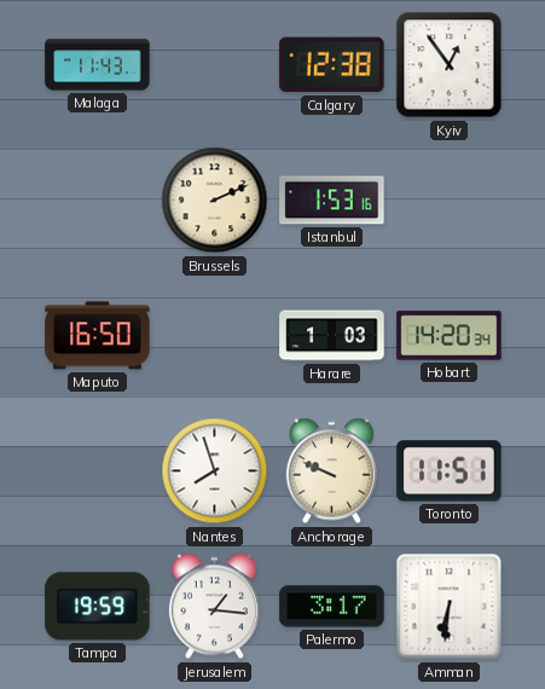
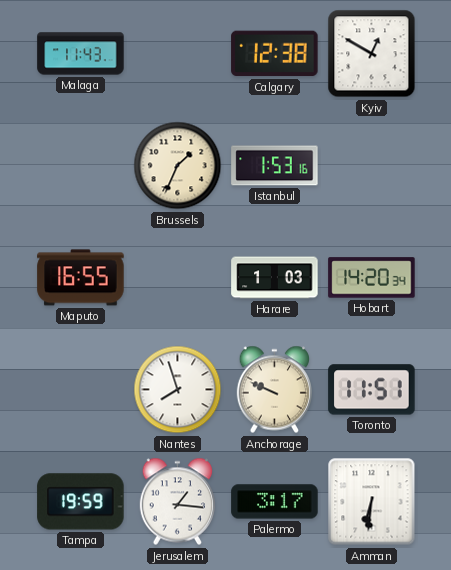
Kyiv: 12:54 -> 12:50 (372, 54)
Brussels: 2:11 -> 1:34 (178, 166)
Maputo: 16:50 -> 16:55 (81, 278)
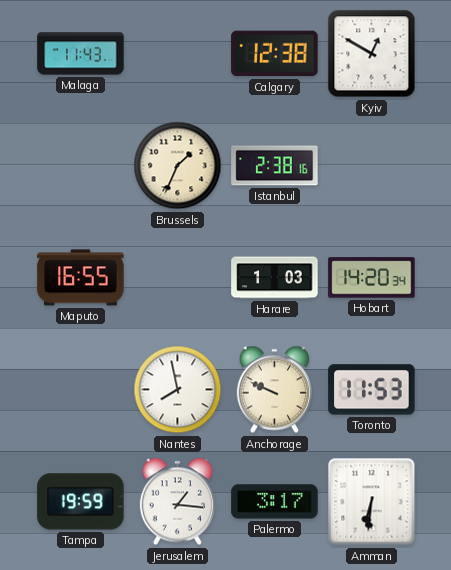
Istanbul: 1:53 -> 2:38 (275, 166)
Nantes: 7:57 -> 7:58 (178, 390)
Toronto: 11:51 -> 11:53 (372, 390)
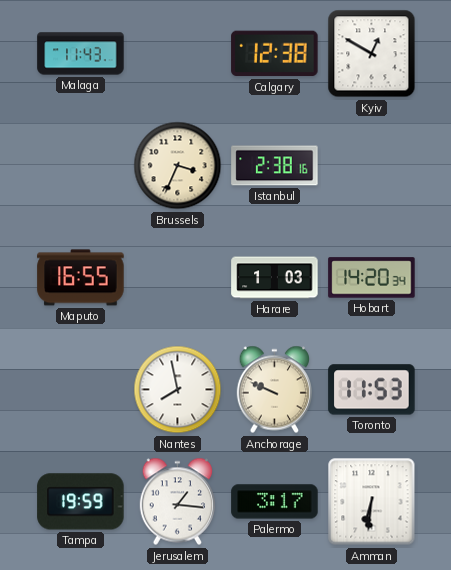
Brussels: 1:34 -> 3:34 (178, 166)
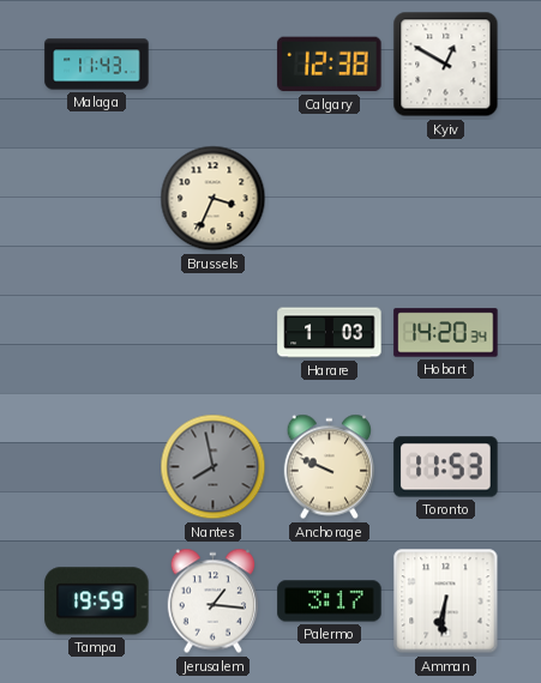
Istanbul: 2:38 -> none (275, 166)
Maputo: 16:55 -> none (81, 278)
Nantes dial: white -> grey (214, 467)
